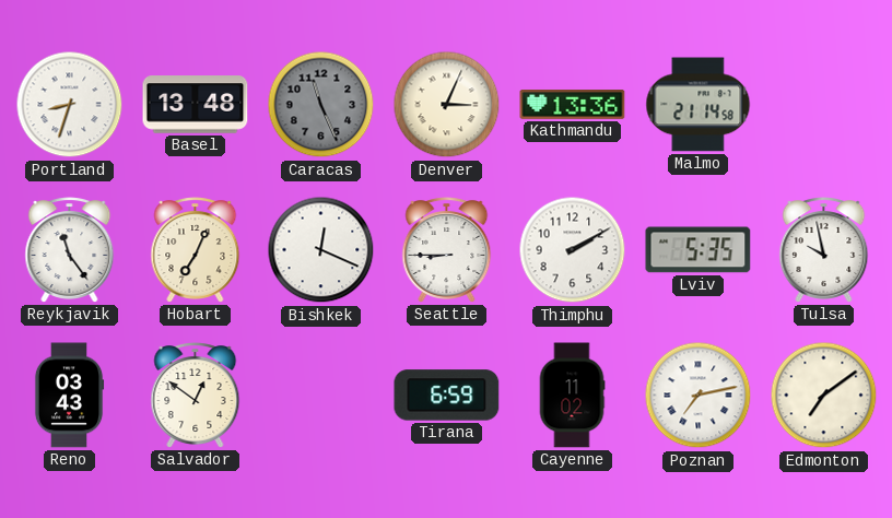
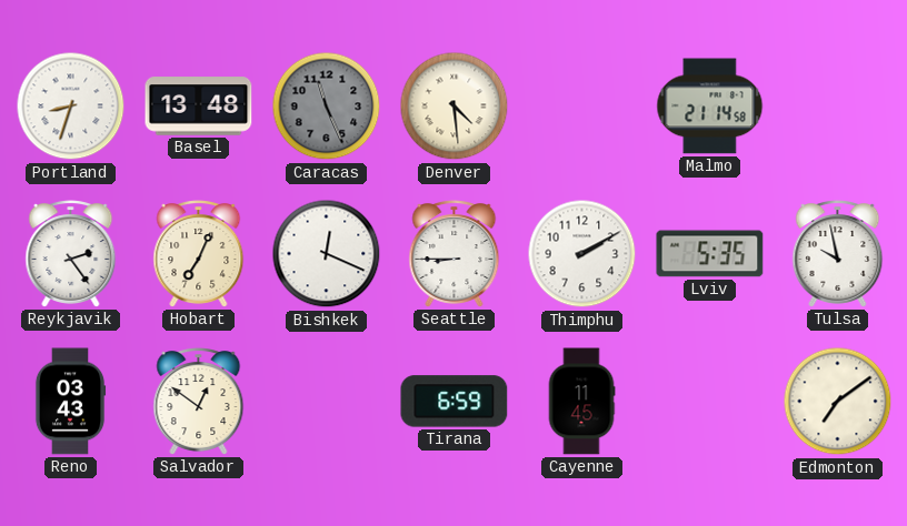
Denver: 3:04 -> 4:29 (455, 107)
Kathmandu: 13:36 -> none (573, 105)
Reykjavik: 11:24 -> 2:24 (71, 254)
Cayenne: 11:02 -> 11:45 (581, 402)
Poznan: 7:13 -> none (699, 396)
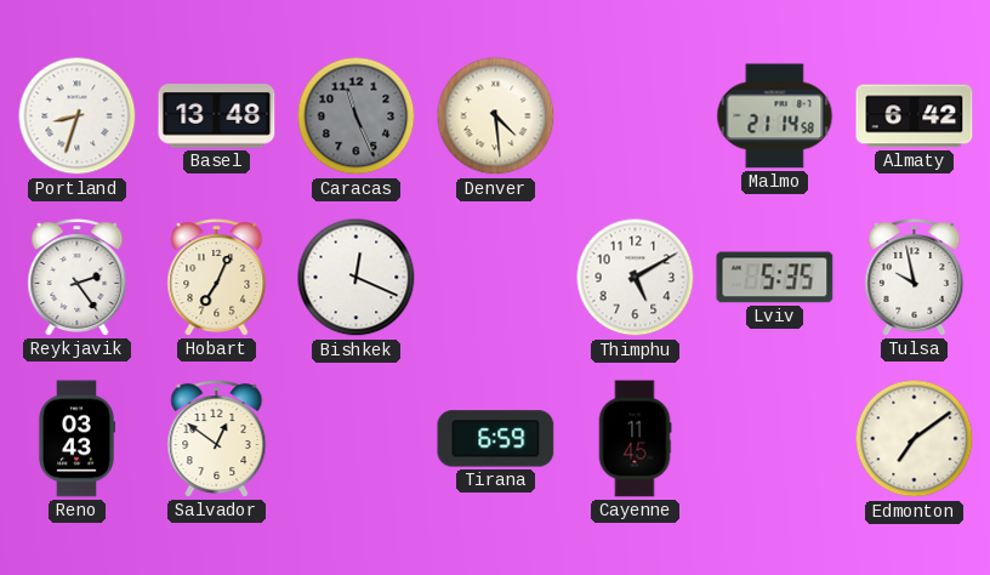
Almaty: none -> 6:42 (915, 116)
Seattle: 8:45 -> none (455, 254)
Thimphu: 2:10 -> 5:10 (636, 278)
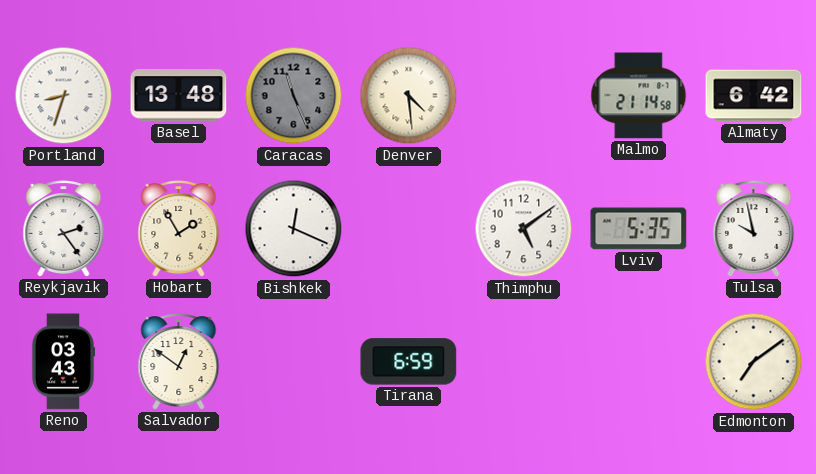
Hobart: 7:04 -> 1:55 (179, 229)
Thimphu: 5:10 -> 5:09 (524, 229)
Cayenne: 11:45 -> none (635, 439)
